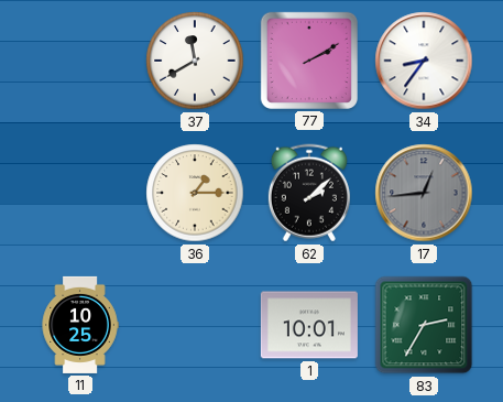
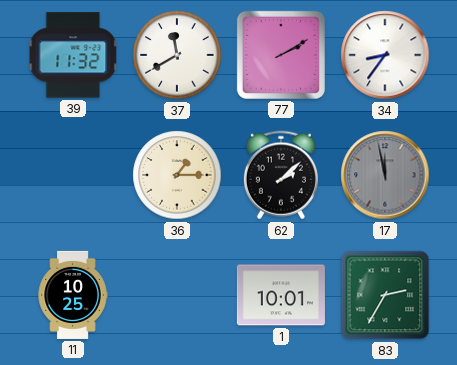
39: none -> 11:32 (73, 55)
17: 12:44 -> 11:58 (385, 175)
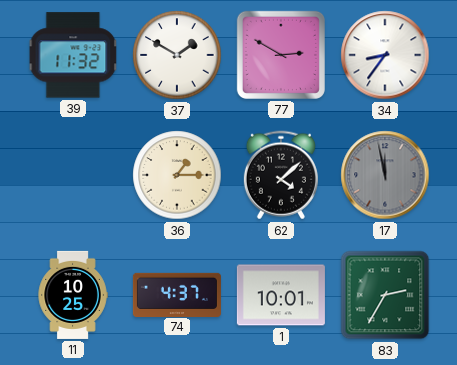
37: 11:40 -> 1:50 (177, 55)
77: 2:10 -> 2:50 (281, 55)
62: 2:08 -> 4:08 (281, 175)
74: none -> 4:37 (177, 294)
